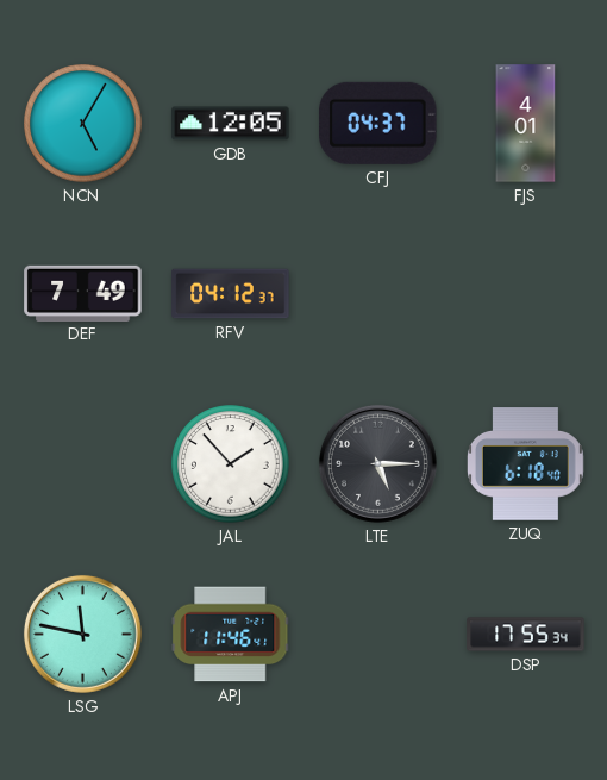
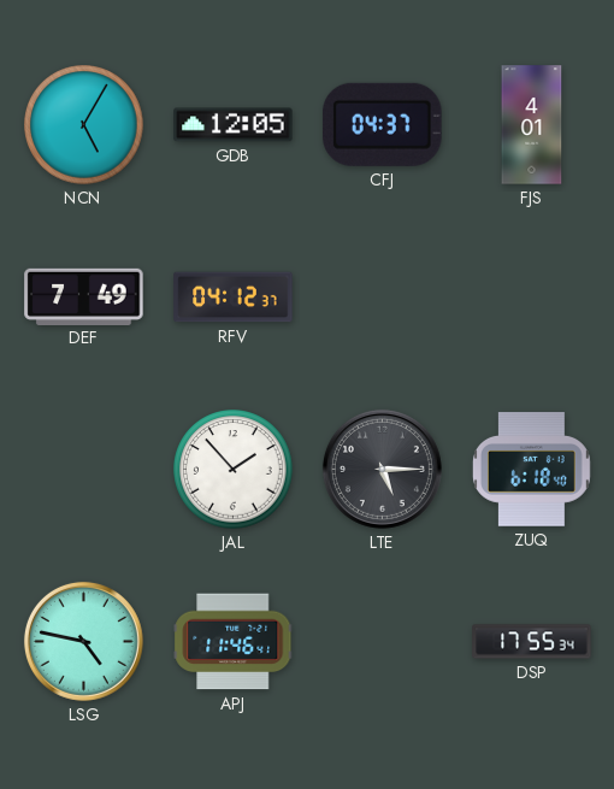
LSG: 11:47 -> 4:47 (83, 641)
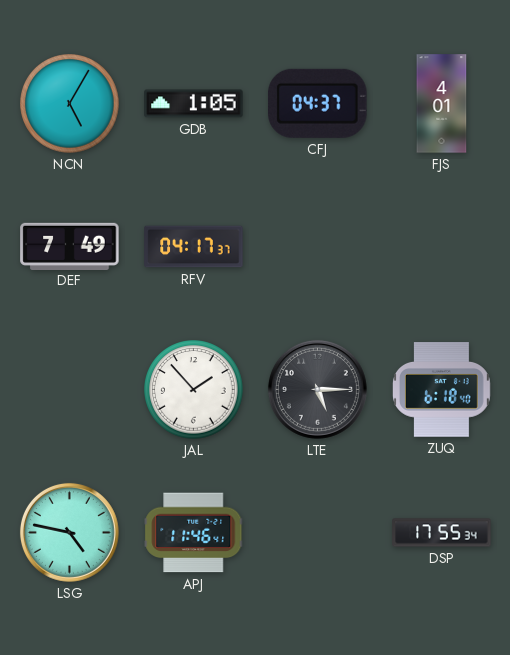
GDB: 12:05 -> 1:05 (194, 104)
RFV: 04:12 -> 04:17 (194, 247)
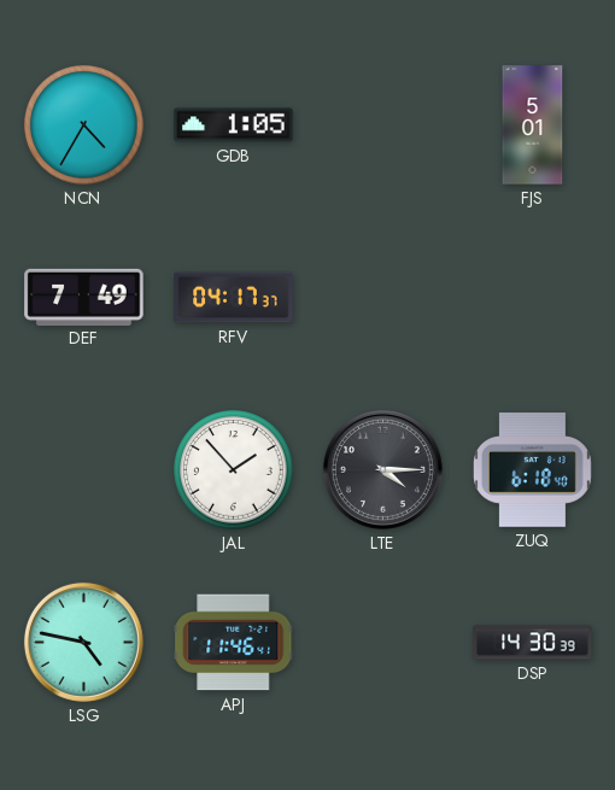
NCN: 5:05 -> 4:35 (84, 125)
CFJ: 04:37 -> none (318, 103)
FJS: 4:01 -> 5:01 (533, 125)
LTE: 5:15 -> 4:15 (382, 469)
DSP: 17:55 -> 14:30 (533, 643)
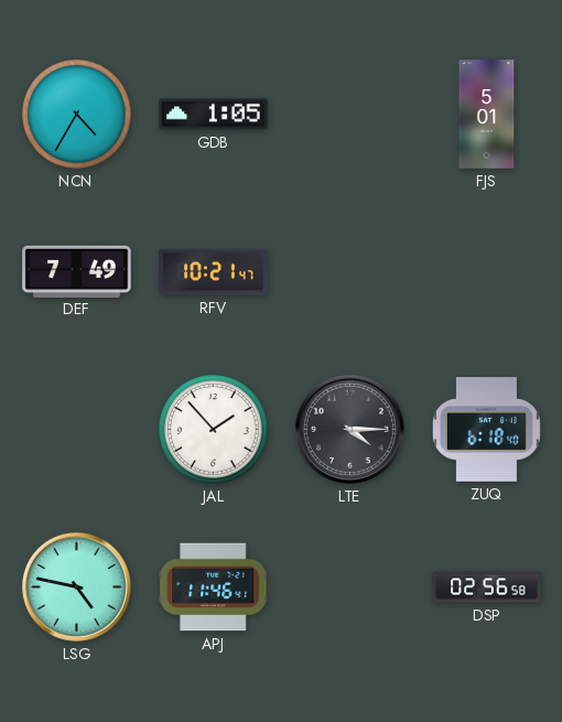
RFV: 04:17 -> 10:21 (214, 272)
DSP: 14:30 -> 02:56 (487, 588)
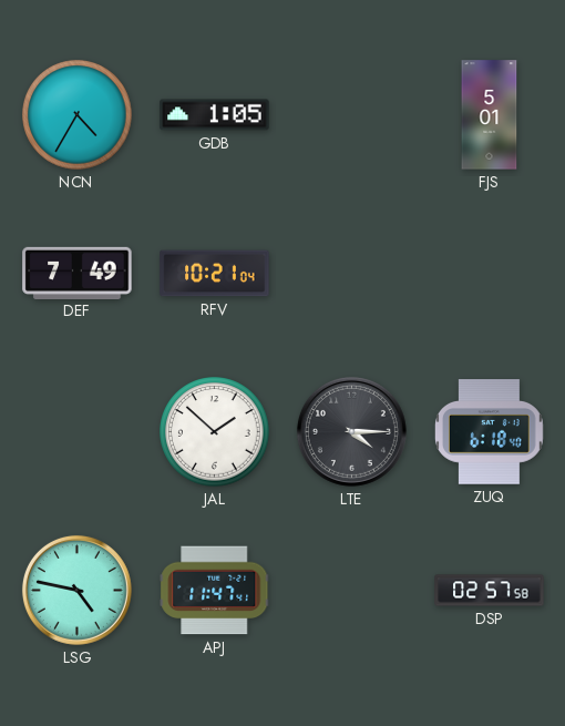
RFV: 10:21:47 -> 10:21:04 (215, 274)
JAL: 1:53 -> 1:52 (215, 432)
APJ: 11:46 -> 11:47 (215, 591)
DSP: 02:56 -> 02:57 (490, 591)
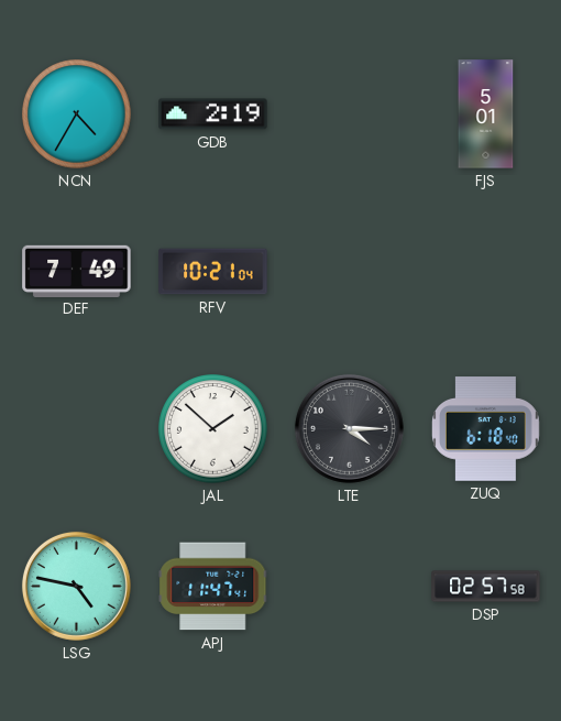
GDB: 1:05 -> 2:19 (213, 114)
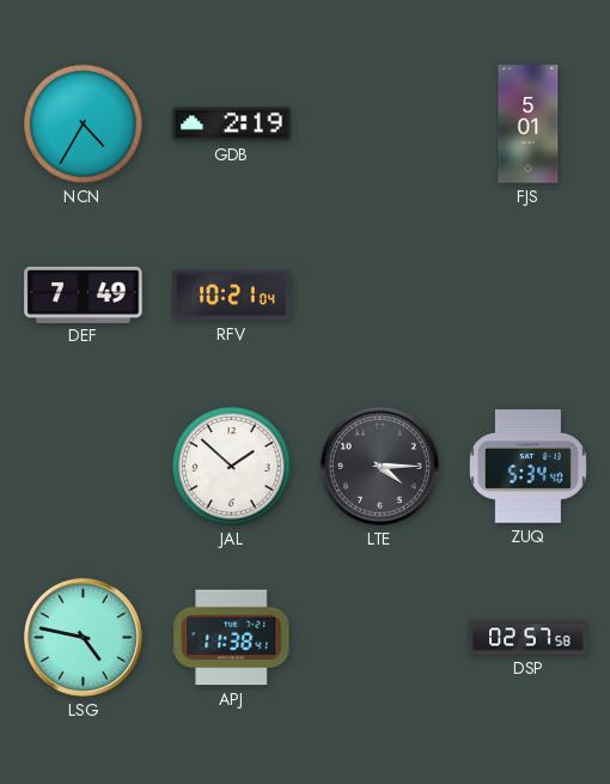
ZUQ: 6:18 -> 5:34 (527, 467)
APJ: 11:47 -> 11:38 (232, 638)
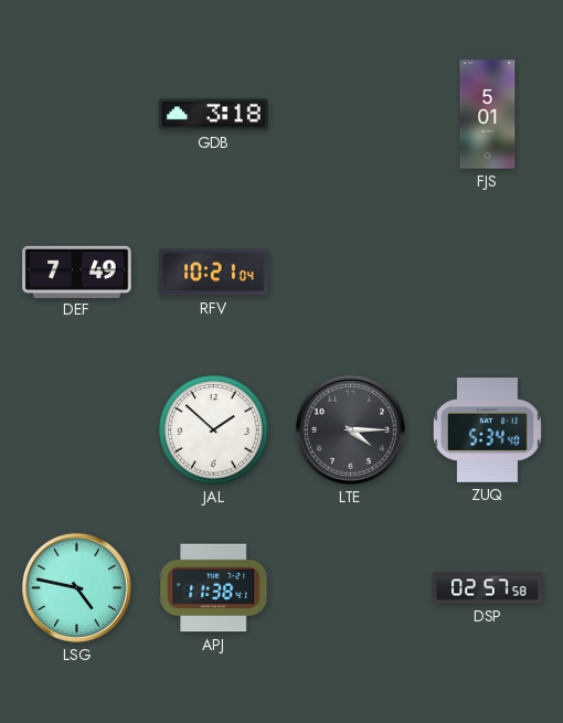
NCN: 4:35 -> none (84, 124)
GDB: 2:19 -> 3:18 (214, 115)
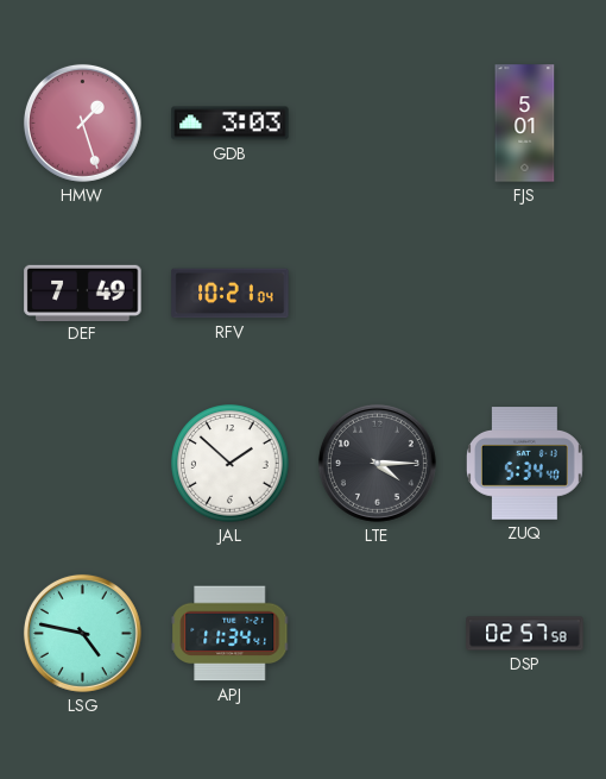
HMW: none -> 1:27 (82, 122)
GDB: 3:18 -> 3:03 (231, 124)
APJ: 11:38 -> 11:34 (231, 634)
